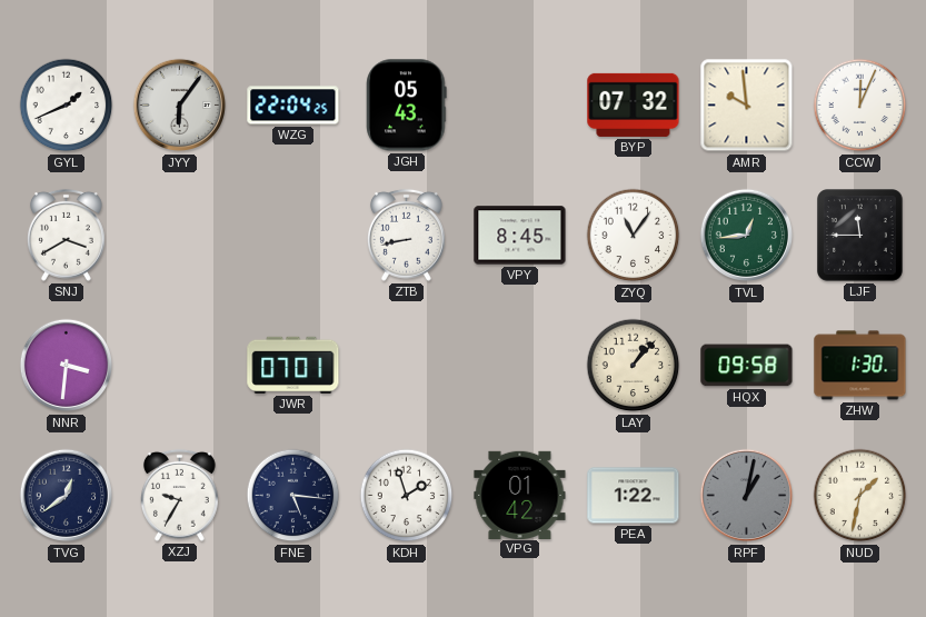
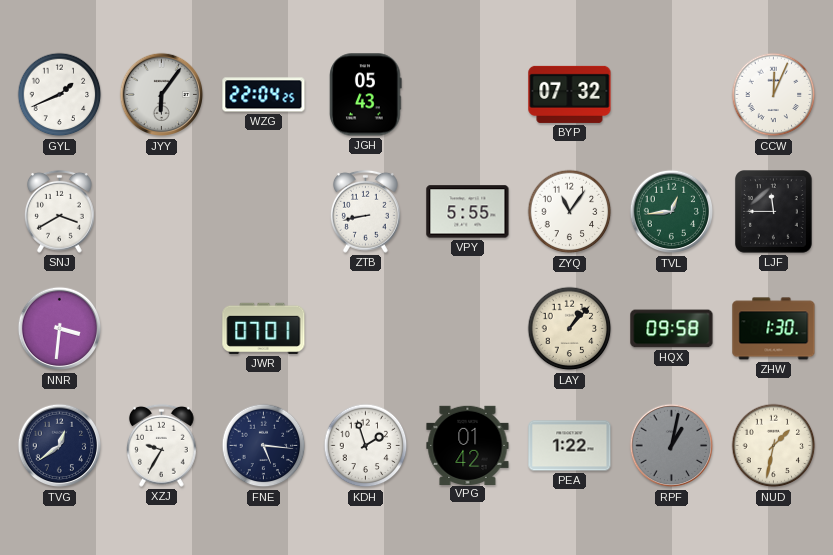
AMR: 9:59 -> none (747, 106)
VPY: 8:45 -> 5:55 (468, 212)
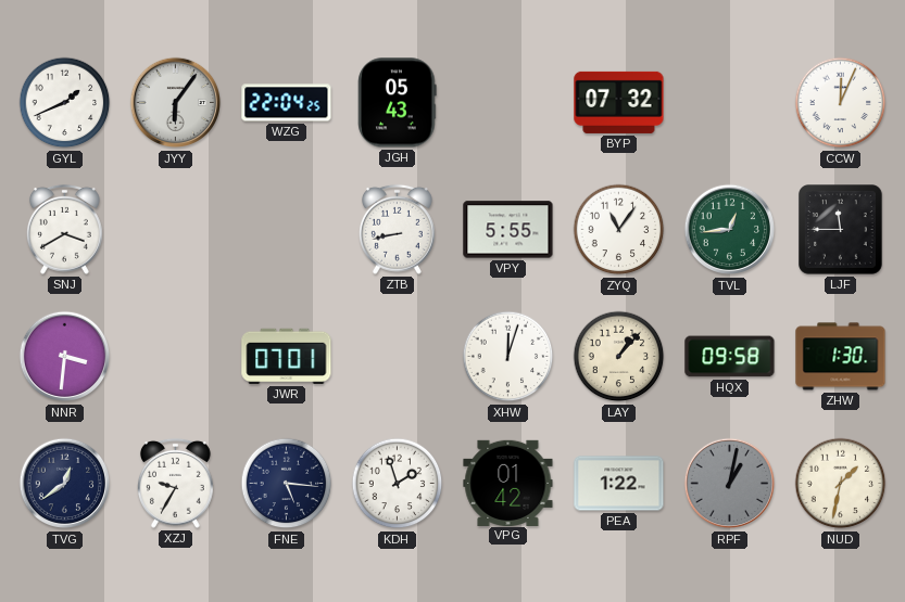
XHW: none -> 12:03 (508, 357)
